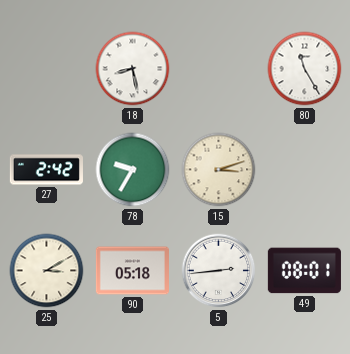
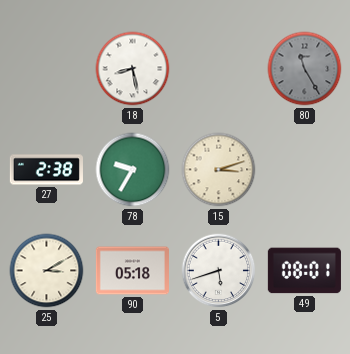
80 dial: white -> grey (305, 69)
27: 2:42 -> 2:38 (46, 170)
5: 2:44 -> 5:42 (219, 271)
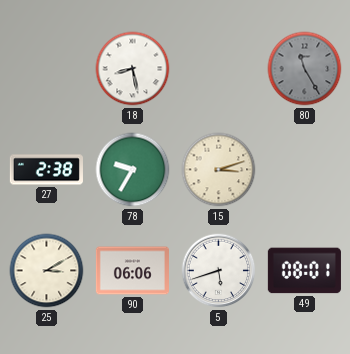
90: 05:18 -> 06:06 (132, 271)
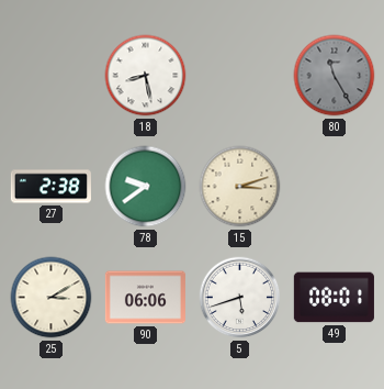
78: 9:35 -> 9:39 (146, 187)
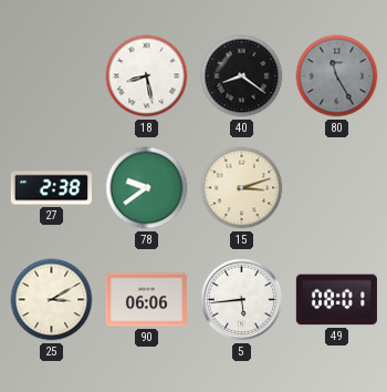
40: none -> 8:21 (242, 76)
5: 5:42 -> 5:44 (242, 300)
